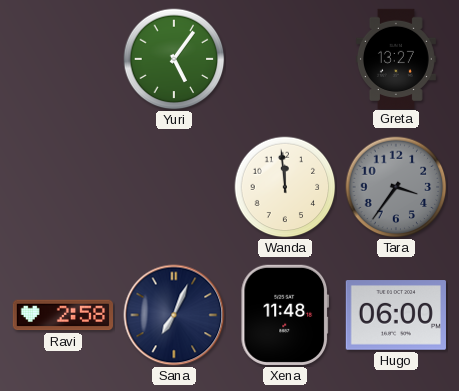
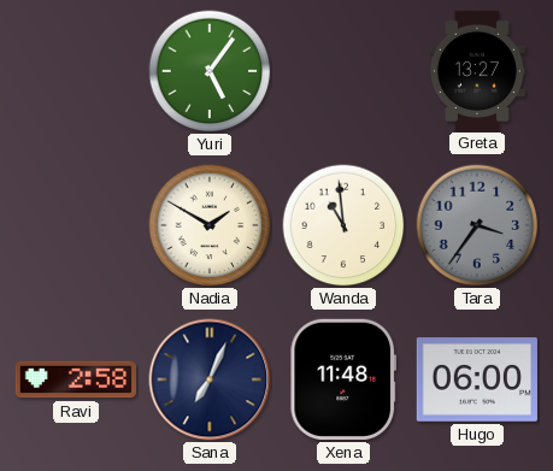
Nadia: none -> 1:50 (210, 225)
Wanda: 11:59 -> 10:59 (343, 225)
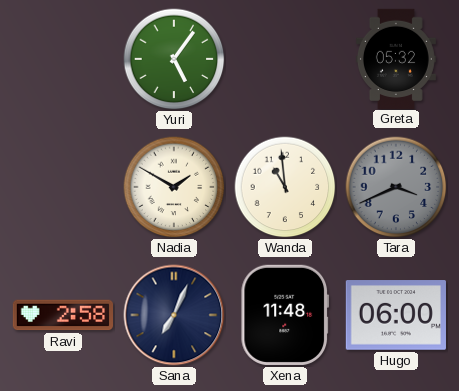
Greta: 13:27 -> 05:32 (396, 58)
Tara: 3:36 -> 3:41 (396, 187)
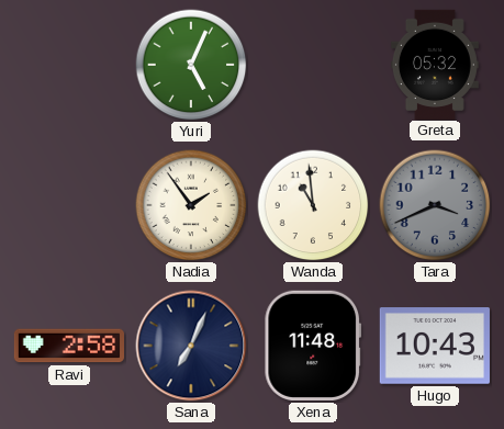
Yuri: 5:06 -> 5:04 (191, 65)
Nadia: 1:50 -> 1:54 (191, 205)
Hugo: 06:00 -> 10:43 (435, 346)
